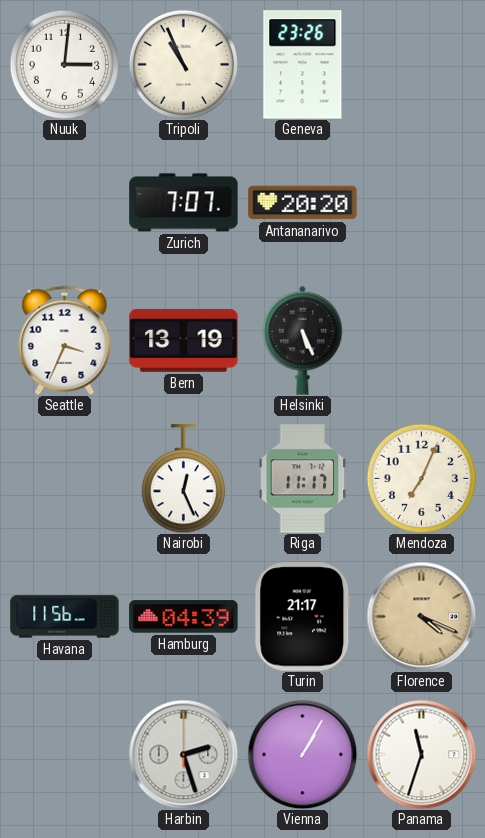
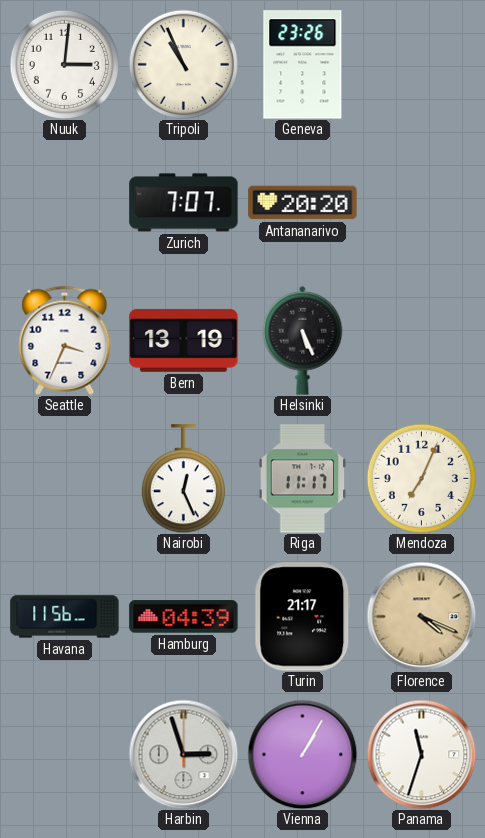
Harbin: 2:27 -> 2:57 (183, 754)
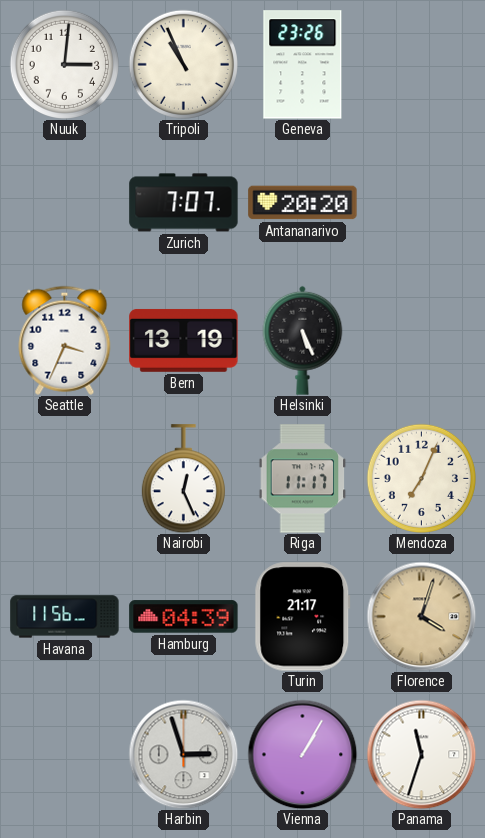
Florence: 4:19 -> 4:03 (421, 616)
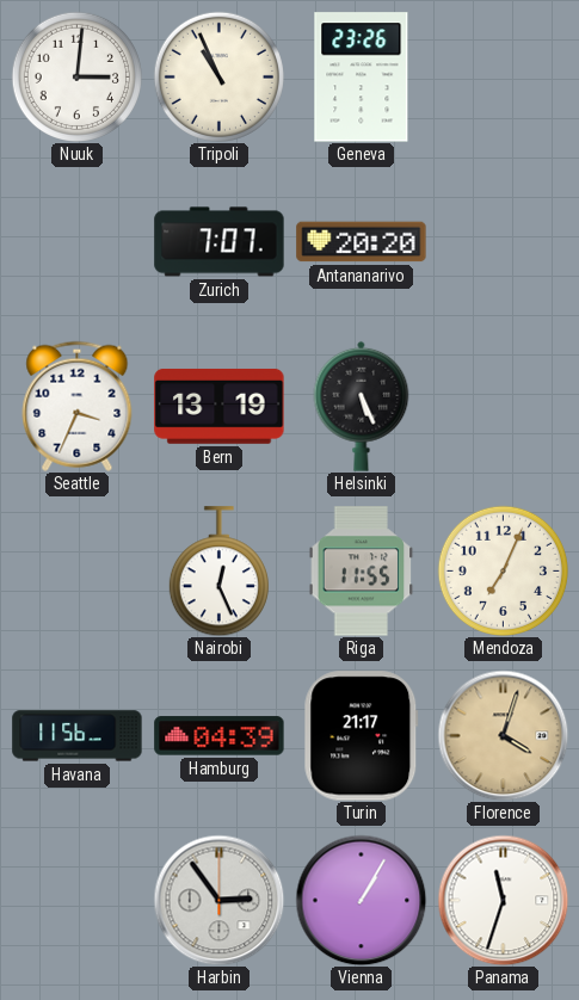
Riga: 11:17 -> 11:55 (362, 572)
Harbin: 2:57 -> 2:54 (218, 900)
